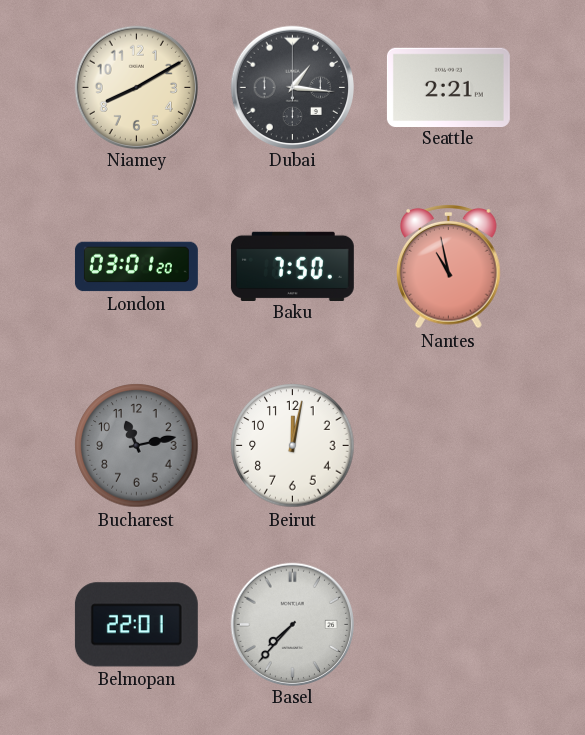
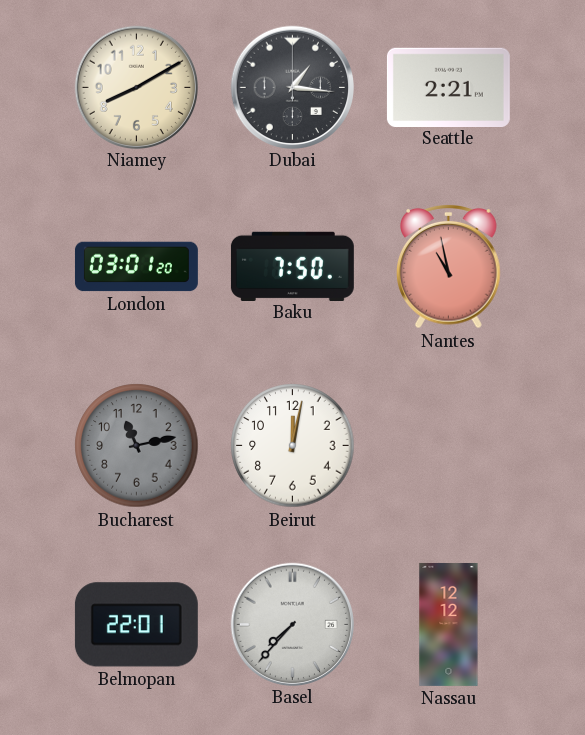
Nassau: none -> 12:12 (449, 624)
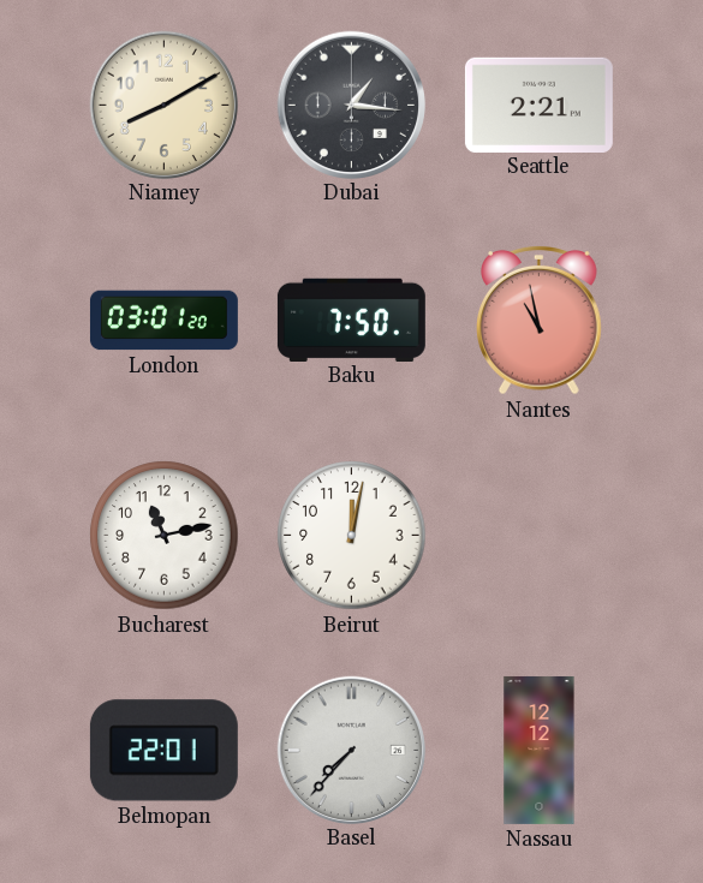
Bucharest dial: grey -> white (165, 536)
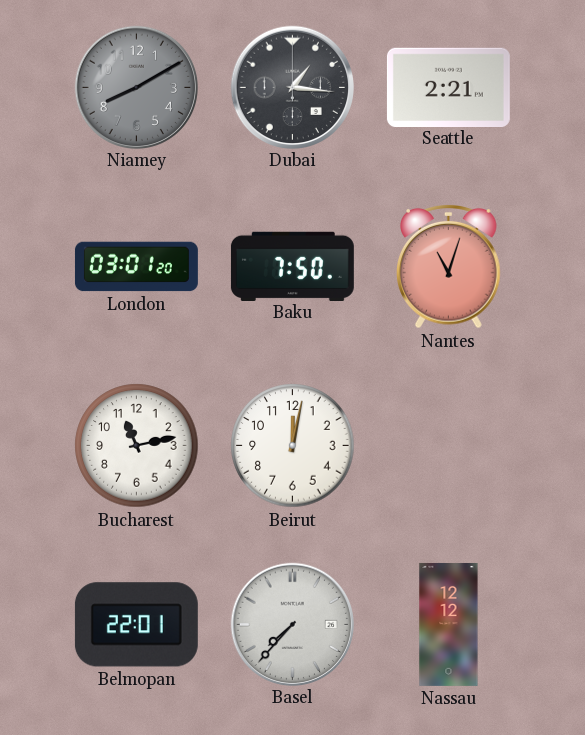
Niamey dial: cream -> grey (136, 87)
Nantes: 10:58 -> 11:03 (449, 266)
